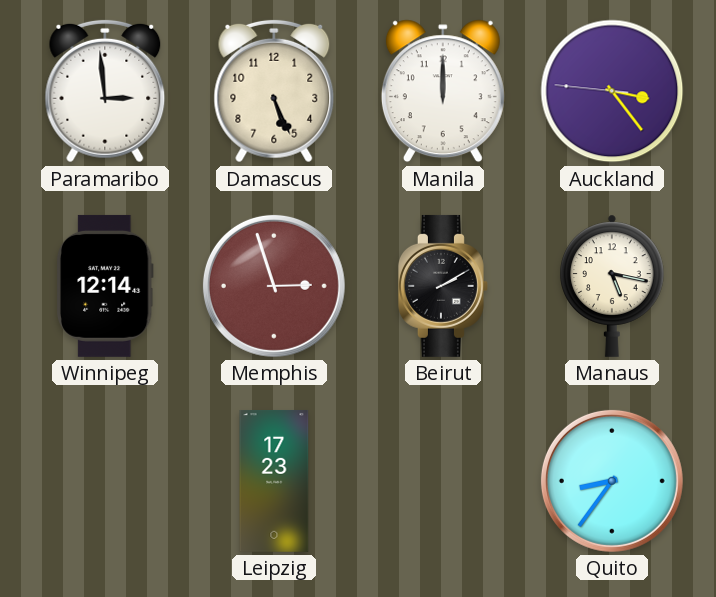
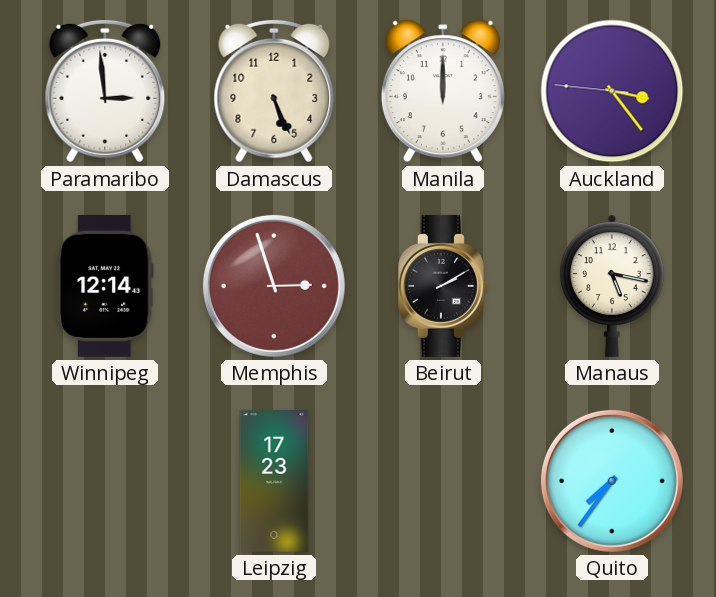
Quito: 8:36 -> 7:36 (612, 481)
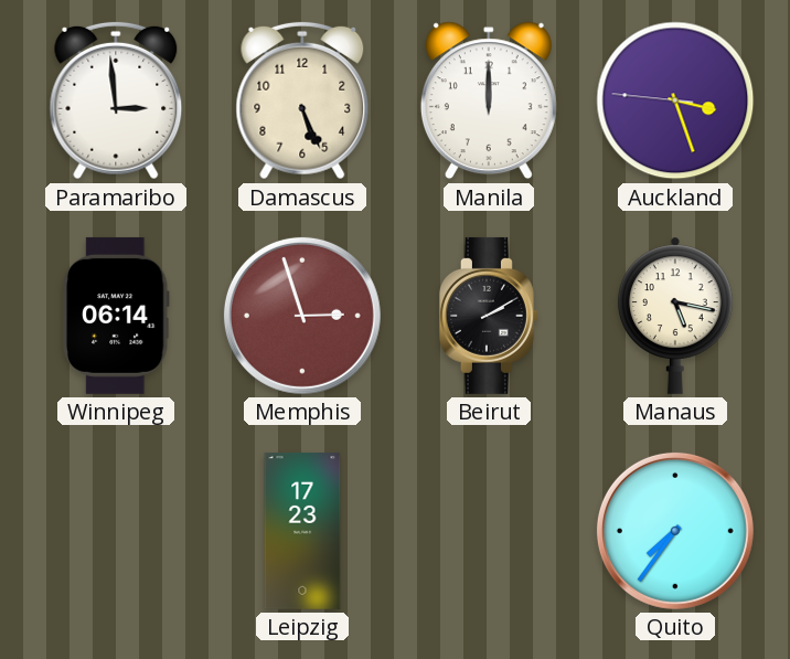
Auckland: 3:23 -> 3:26 (675, 100)
Winnipeg: 12:14 -> 06:14 (116, 316)
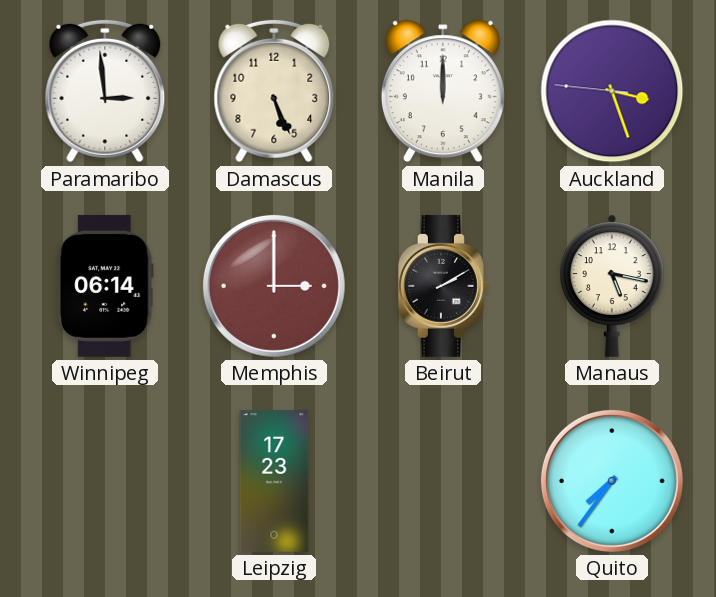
Memphis: 2:57 -> 3:00 (274, 286)
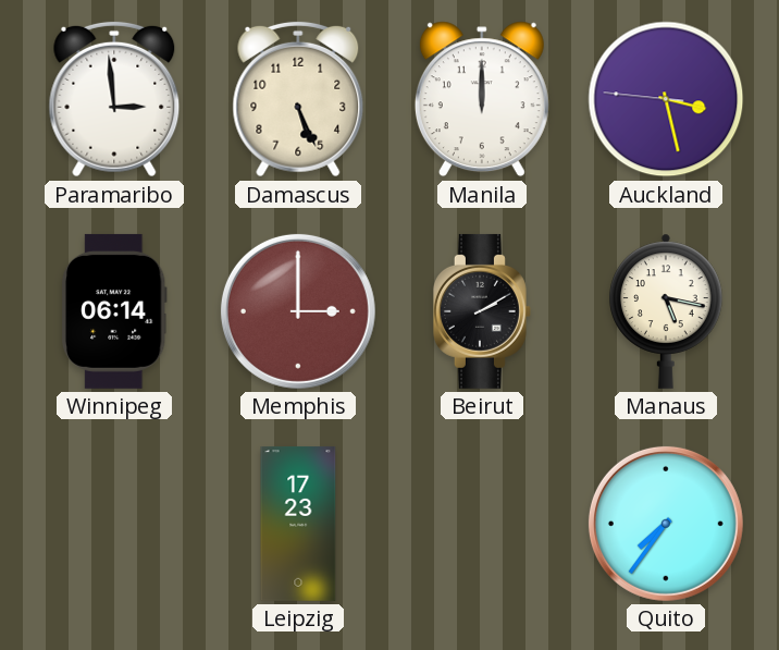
Auckland: 3:26 -> 3:27 (666, 99)
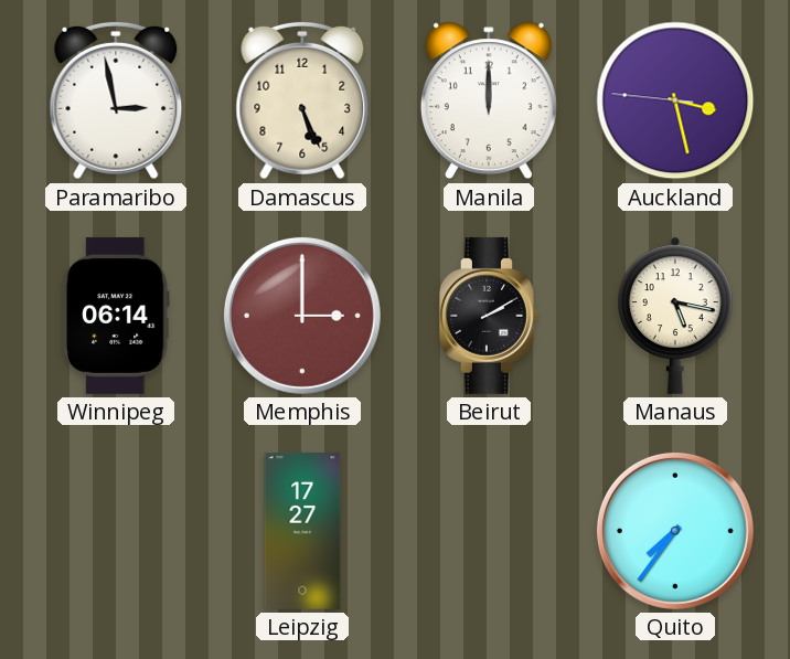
Paramaribo: 2:59 -> 2:58 (116, 100)
Leipzig: 17:23 -> 17:27 (302, 531)
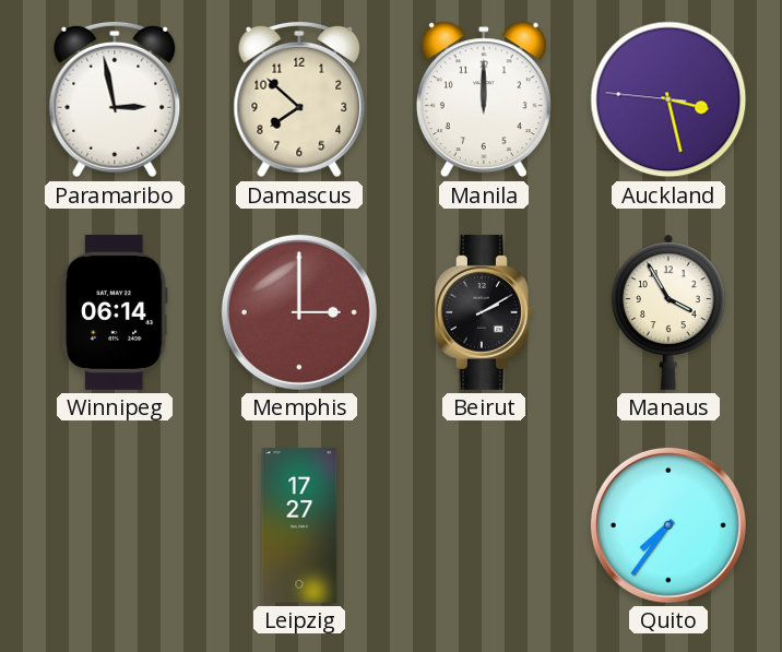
Damascus: 5:26 -> 7:52 (299, 99)
Manaus: 5:17 -> 3:55 (668, 312)
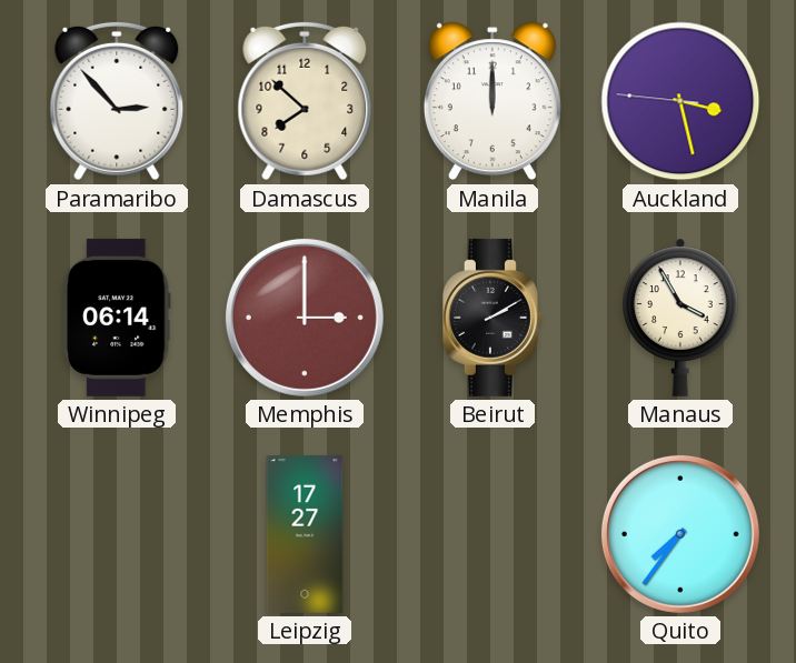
Paramaribo: 2:58 -> 2:53 (117, 101)
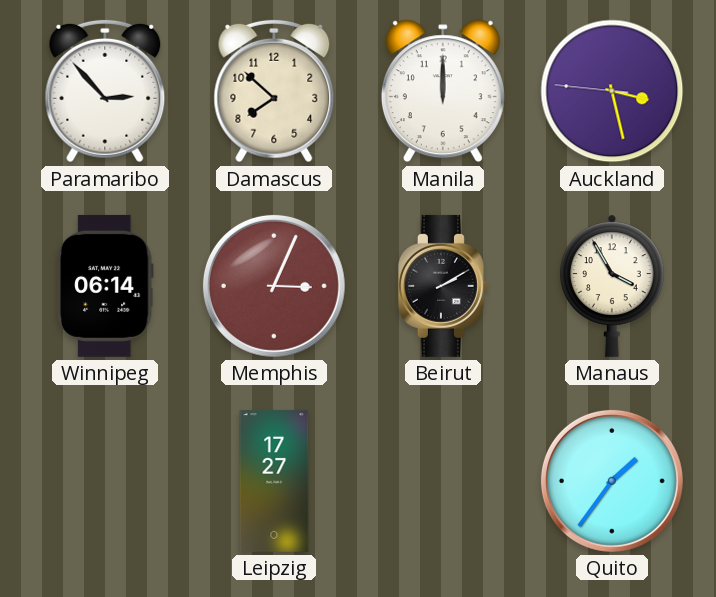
Memphis: 3:00 -> 3:04 (274, 286)
Quito: 7:36 -> 1:36 (612, 481)
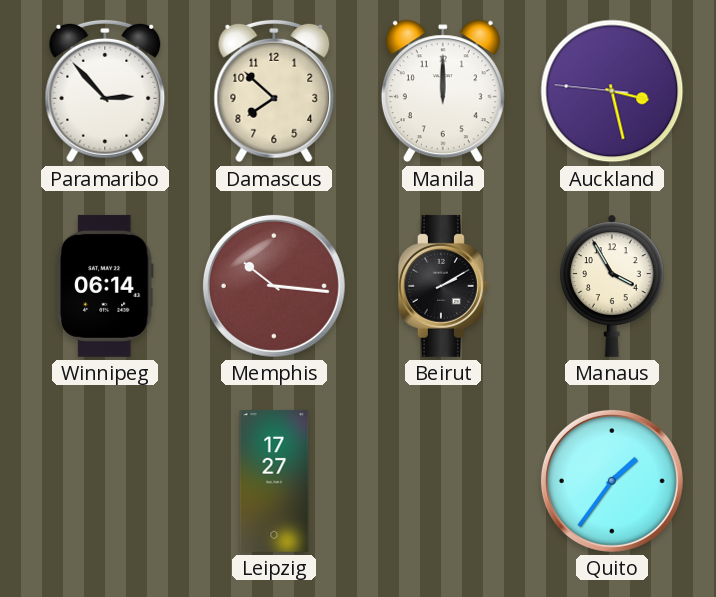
Memphis: 3:04 -> 10:16 (274, 286)
